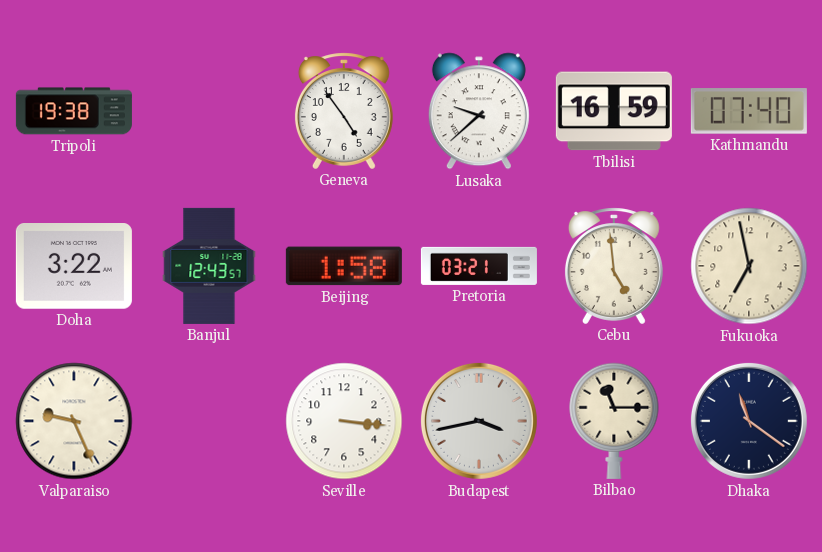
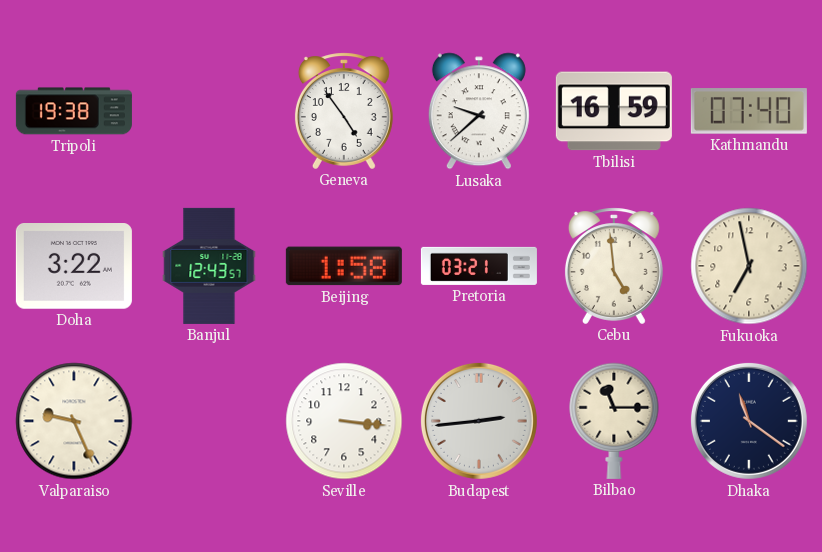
Budapest: 3:43 -> 2:44 (479, 421)
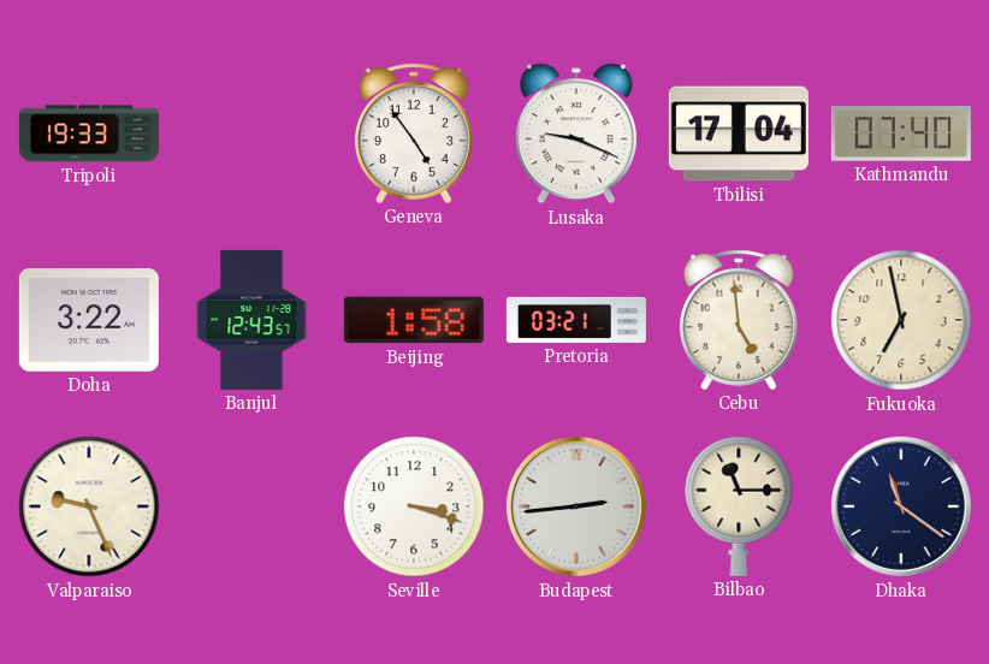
Tripoli: 19:38 -> 19:33 (89, 134)
Lusaka: 9:38 -> 9:19 (576, 134)
Tbilisi: 16:59 -> 17:04 (739, 134)
Seville: 3:16 -> 3:18 (414, 506)
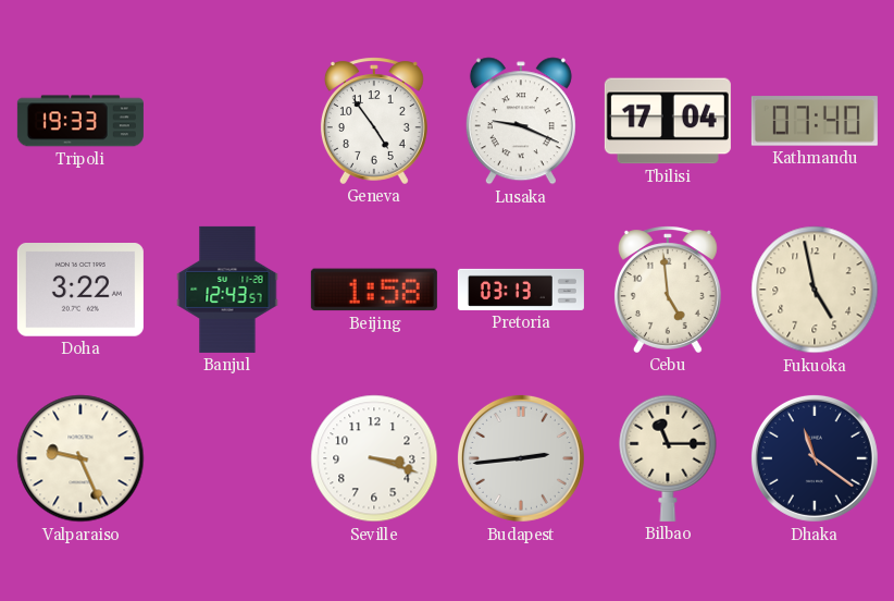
Pretoria: 03:21 -> 03:13 (521, 290)
Fukuoka: 6:58 -> 4:58 (815, 290)
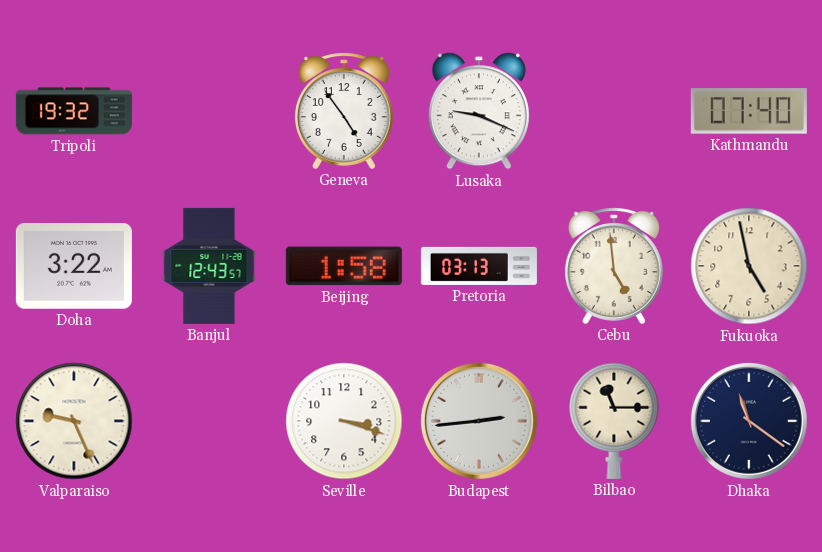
Tripoli: 19:33 -> 19:32 (74, 111)
Tbilisi: 17:04 -> none (668, 121)
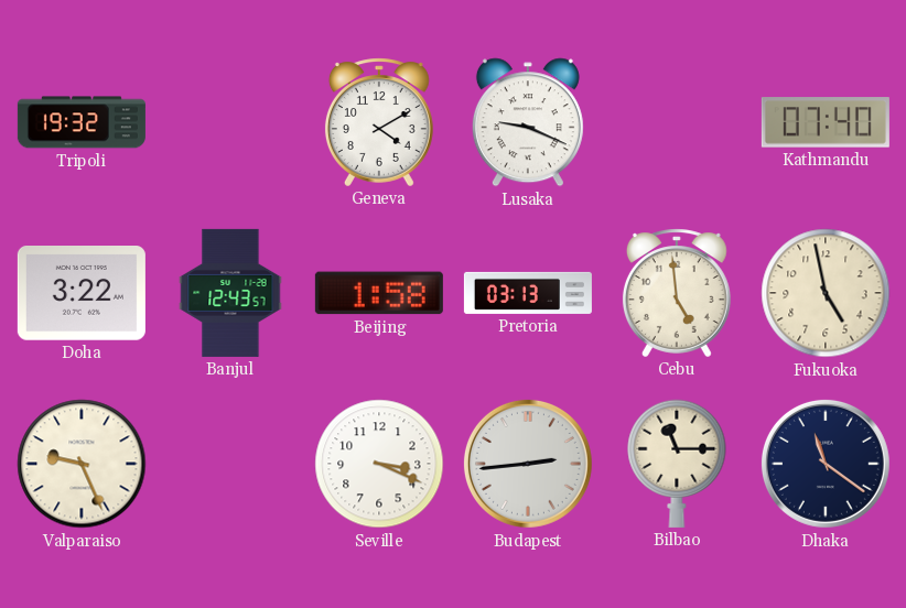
Geneva: 4:54 -> 4:10 (379, 122)
Seville: 3:18 -> 3:19 (379, 464)
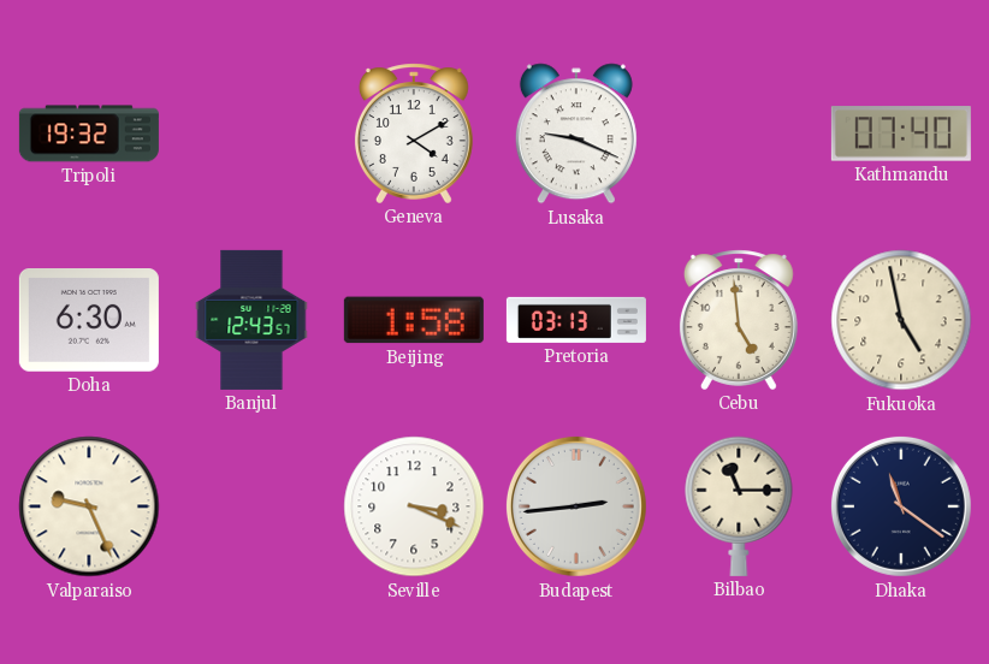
Doha: 3:22 -> 6:30 (89, 321)
